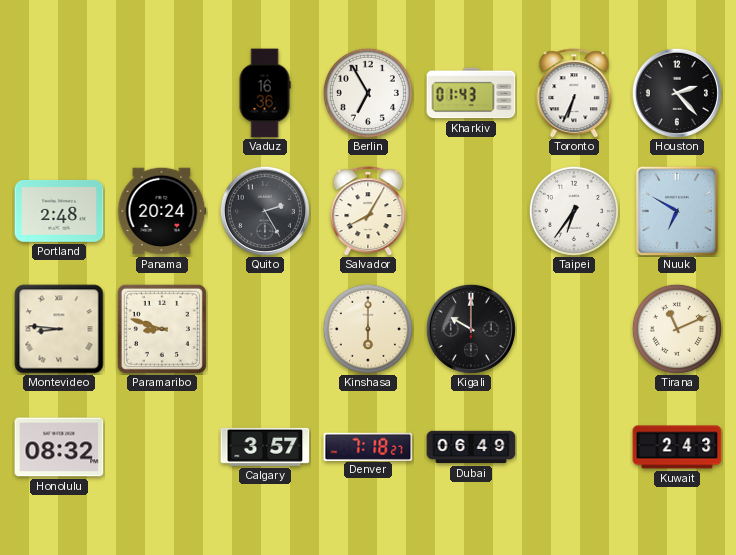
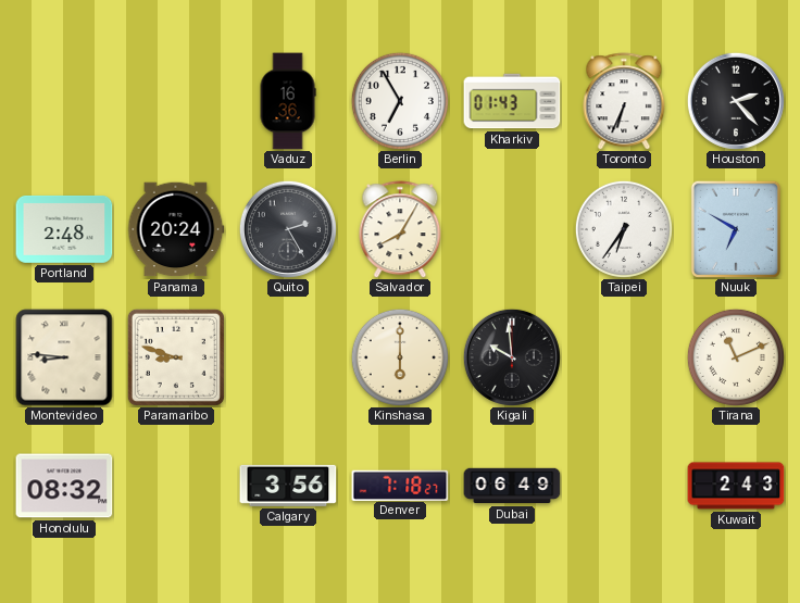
Kigali: 10:00 -> 9:59 (512, 357)
Calgary: 3:57 -> 3:56 (288, 486)
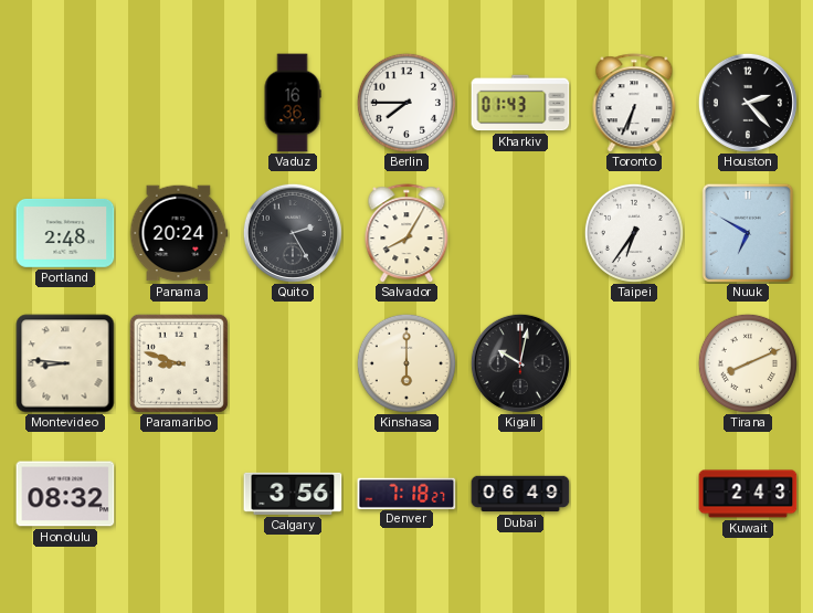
Berlin: 6:55 -> 7:45 (406, 103)
Kigali: 9:59 -> 10:02 (520, 363)
Tirana: 11:11 -> 8:11 (748, 363)
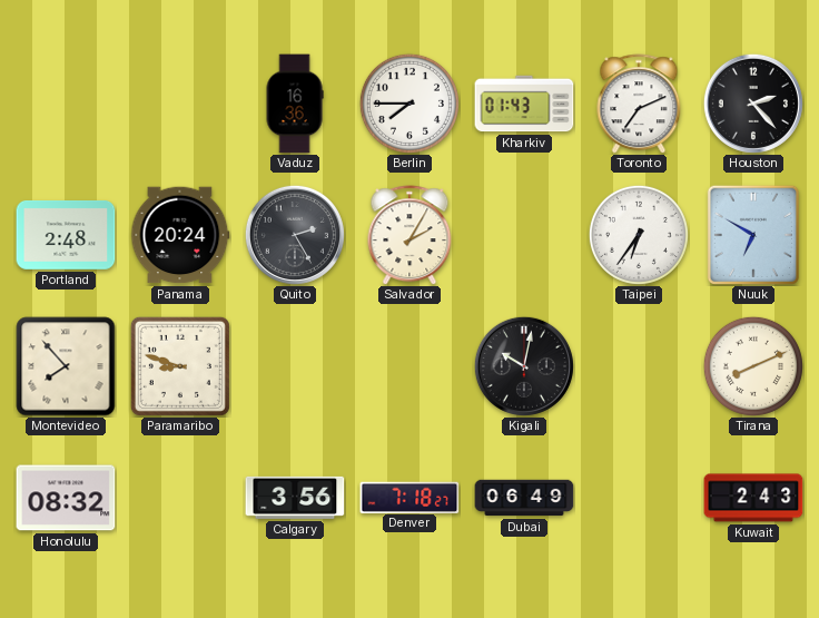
Toronto: 6:34 -> 7:11 (639, 104)
Salvador: 8:05 -> 2:05 (409, 235)
Montevideo: 8:46 -> 7:53 (66, 366)
Kinshasa: 6:00 -> none (406, 363)
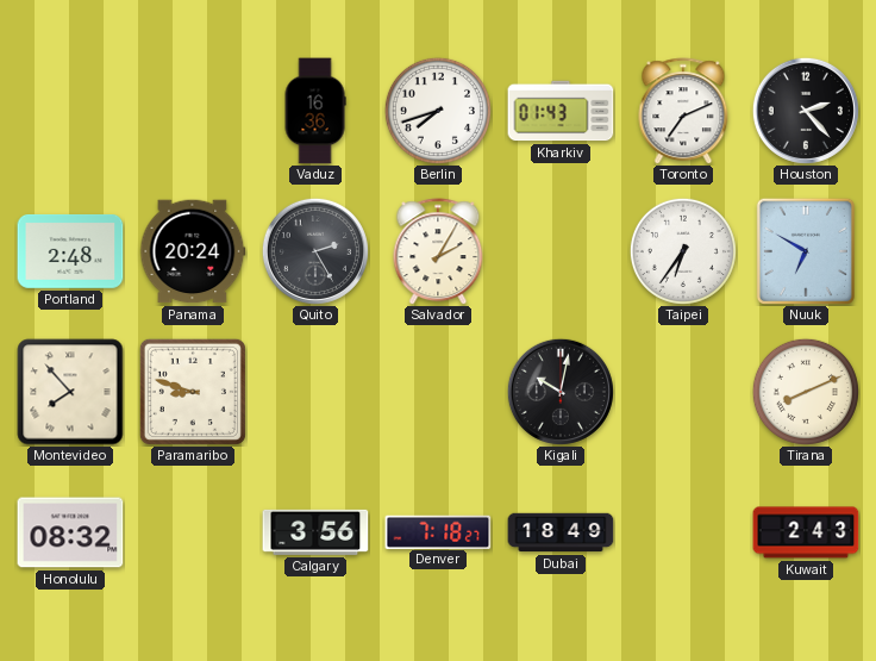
Berlin: 7:45 -> 7:42 (438, 111)
Dubai: 06:49 -> 18:49 (561, 532)
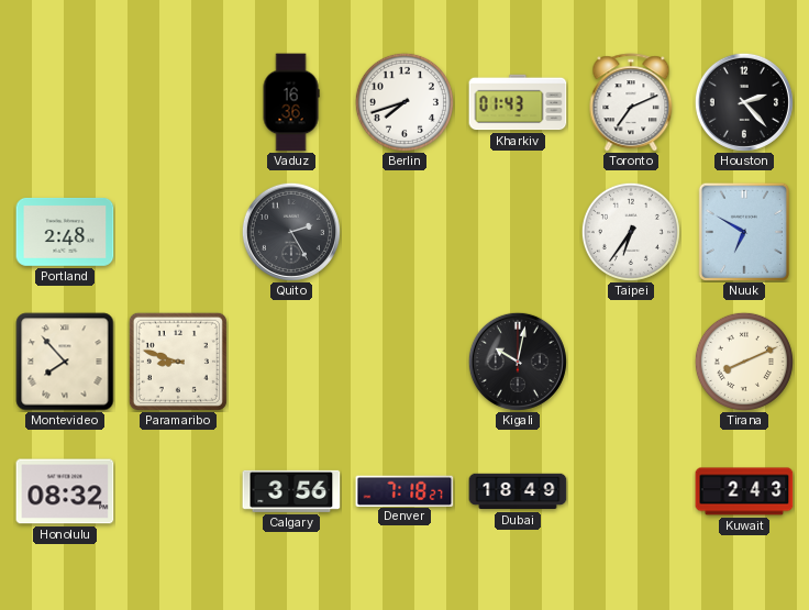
Panama: 20:24 -> none (193, 251)
Salvador: 2:05 -> none (438, 251)
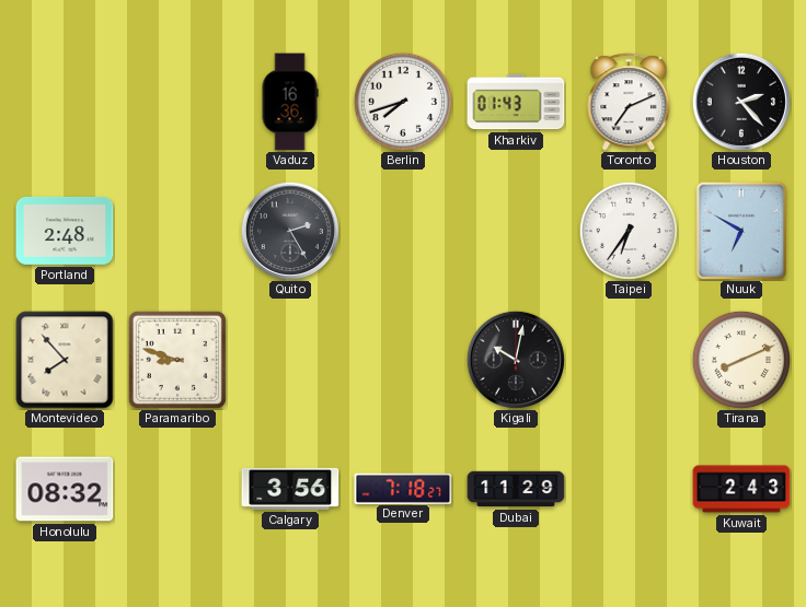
Dubai: 18:49 -> 11:29 (516, 489)
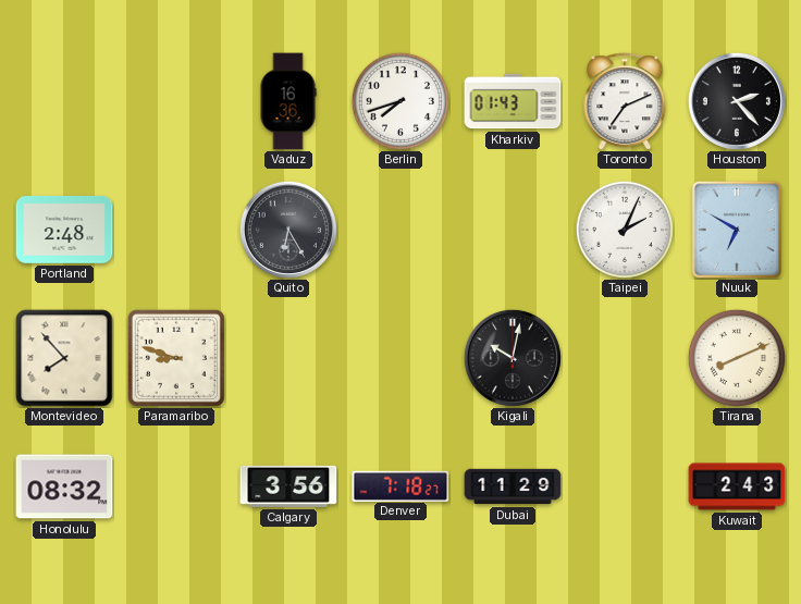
Quito: 2:25 -> 6:25 (288, 230)
Taipei: 6:36 -> 2:04 (625, 230)
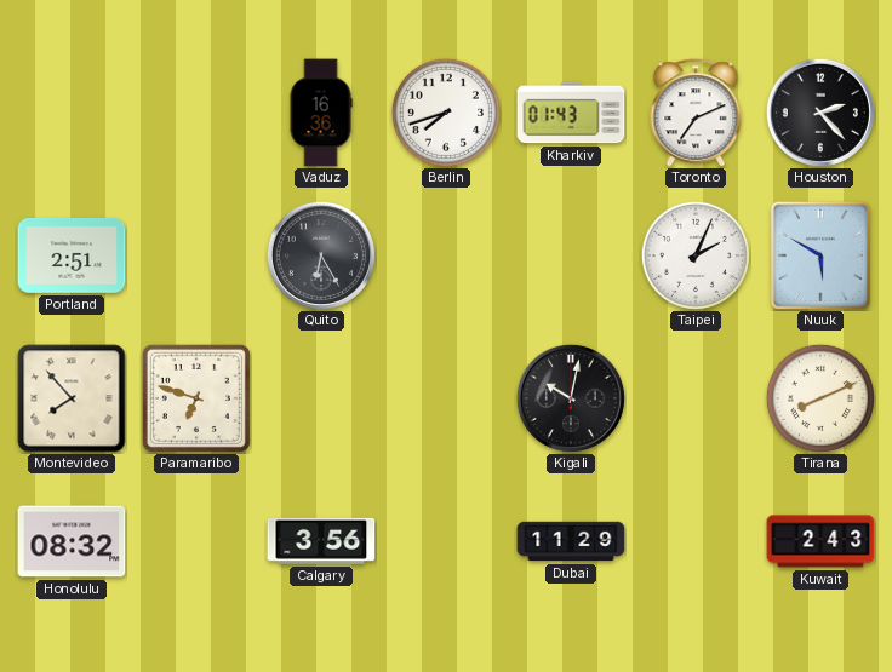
Portland: 2:48 -> 2:51 (72, 255)
Nuuk: 6:50 -> 5:50 (820, 254)
Paramaribo: 8:48 -> 6:48 (196, 398)
Denver: 7:18 -> none (401, 485)
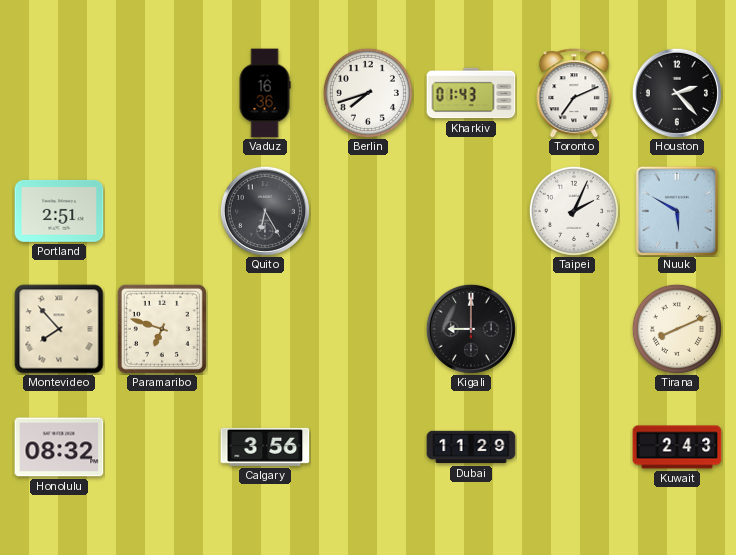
Kigali: 10:02 -> 9:00 (471, 329)
